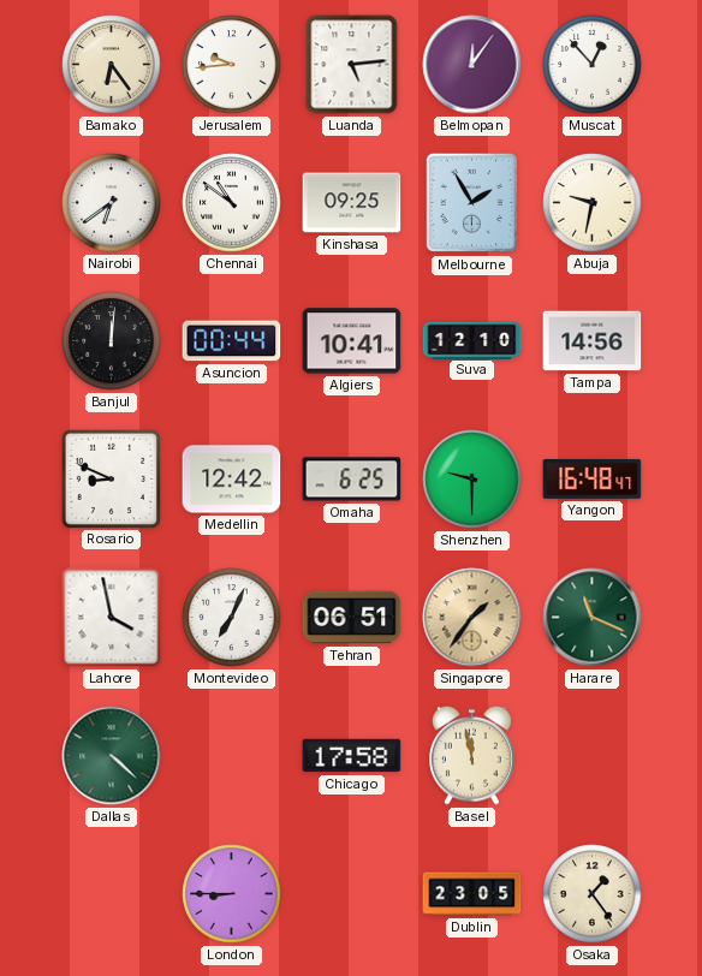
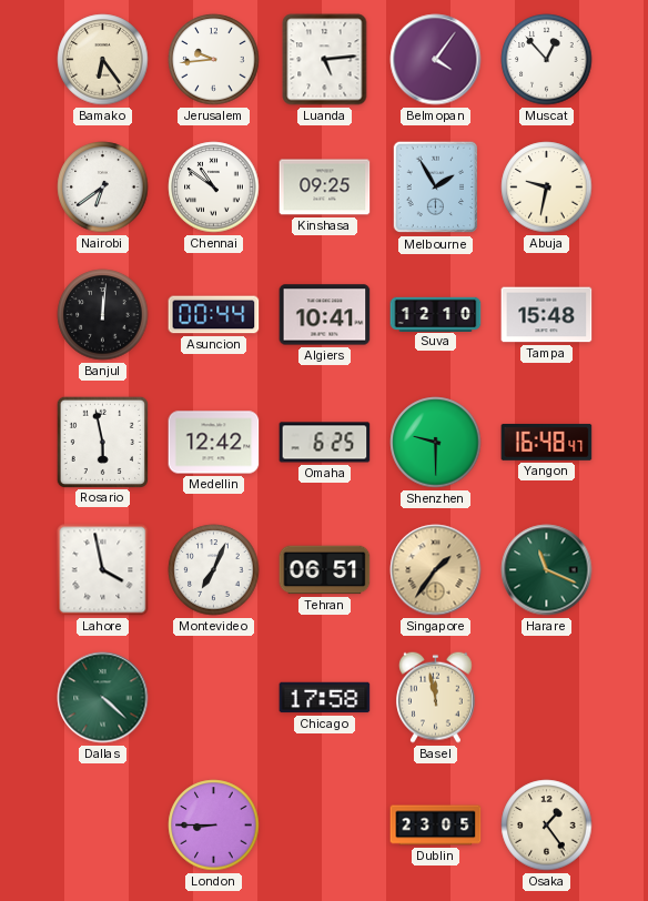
Belmopan: 12:06 -> 4:06 (436, 60)
Tampa: 14:56 -> 15:48 (547, 315)
Rosario: 8:49 -> 5:58 (102, 442)
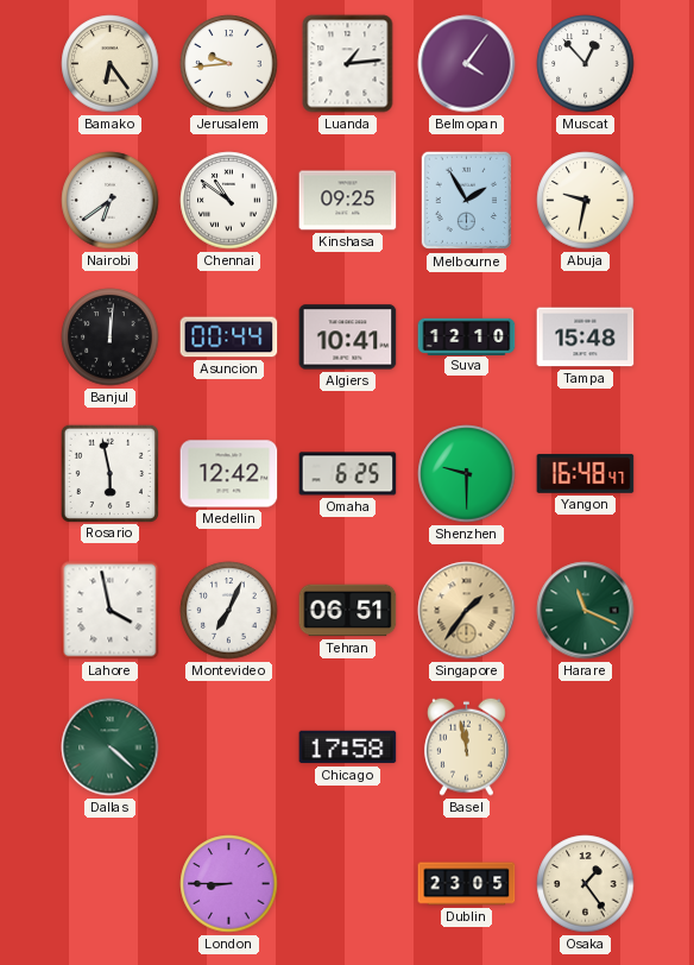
Luanda: 5:14 -> 1:14 (348, 64)
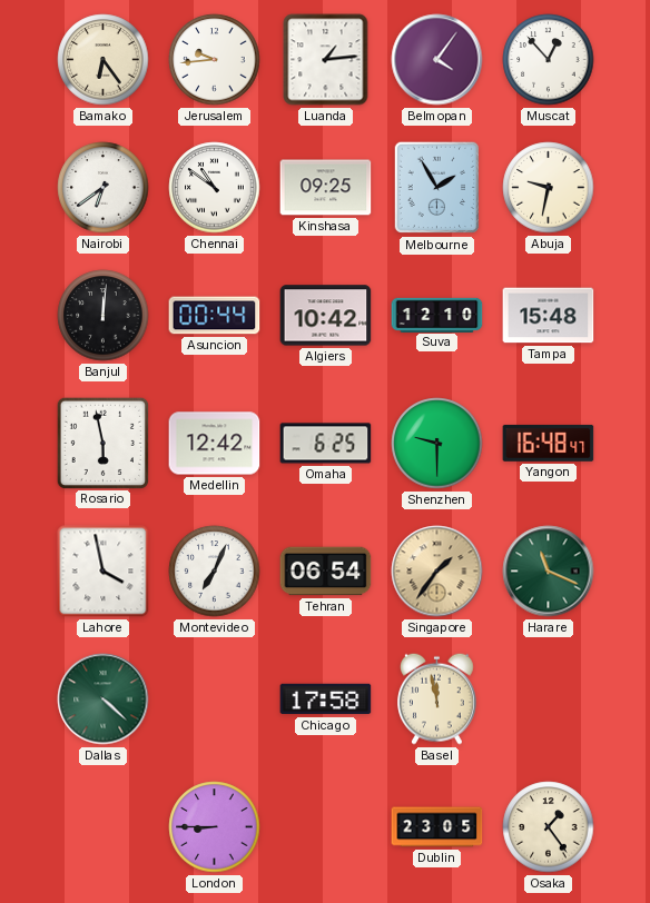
Algiers: 10:41 -> 10:42 (326, 316)
Tehran: 06:51 -> 06:54 (326, 572)
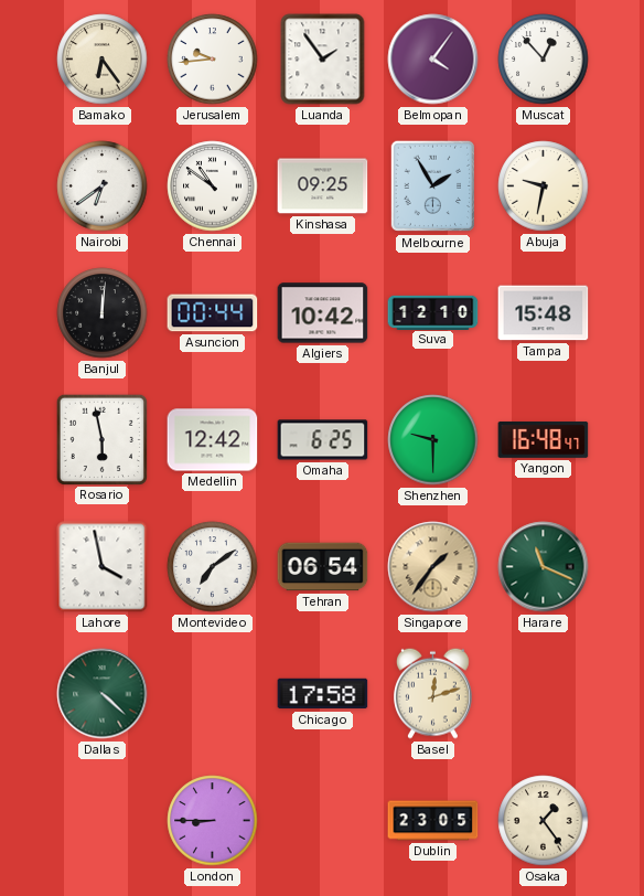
Luanda: 1:14 -> 1:54 (323, 60)
Montevideo: 7:04 -> 7:09 (213, 567)
Basel: 11:58 -> 12:12 (433, 693)
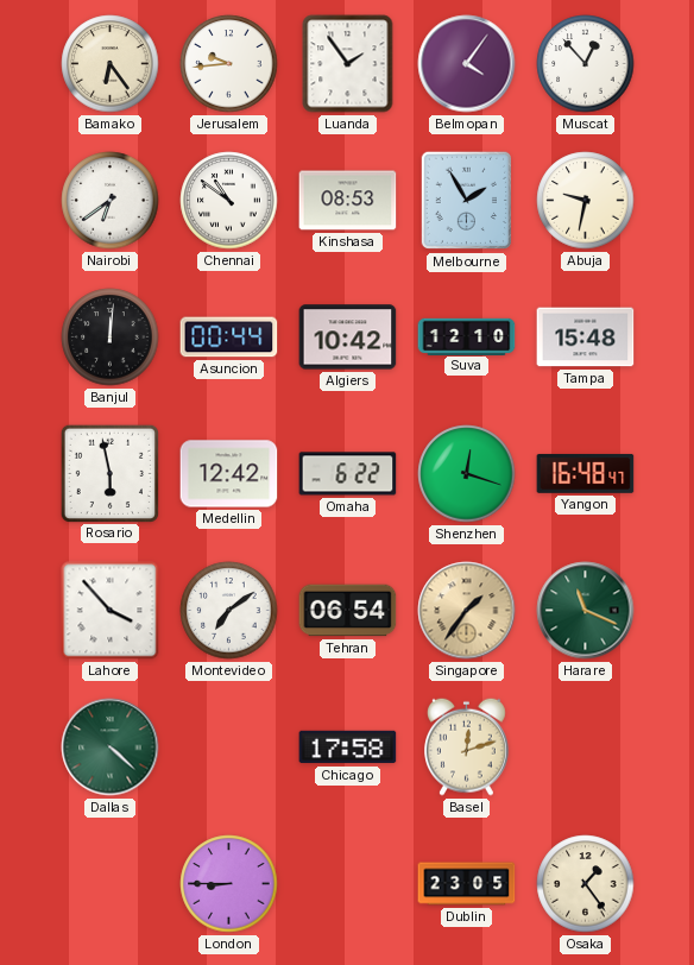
Kinshasa: 09:25 -> 08:53 (348, 201)
Omaha: 6:25 -> 6:22 (348, 474)
Shenzhen: 9:30 -> 12:18 (467, 474)
Lahore: 3:58 -> 3:53 (111, 611)
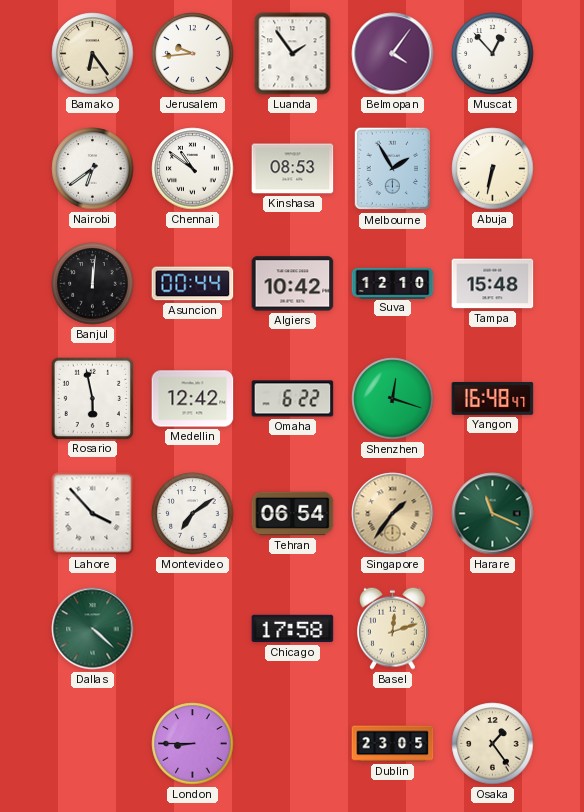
Abuja: 9:32 -> 6:32 (493, 169)
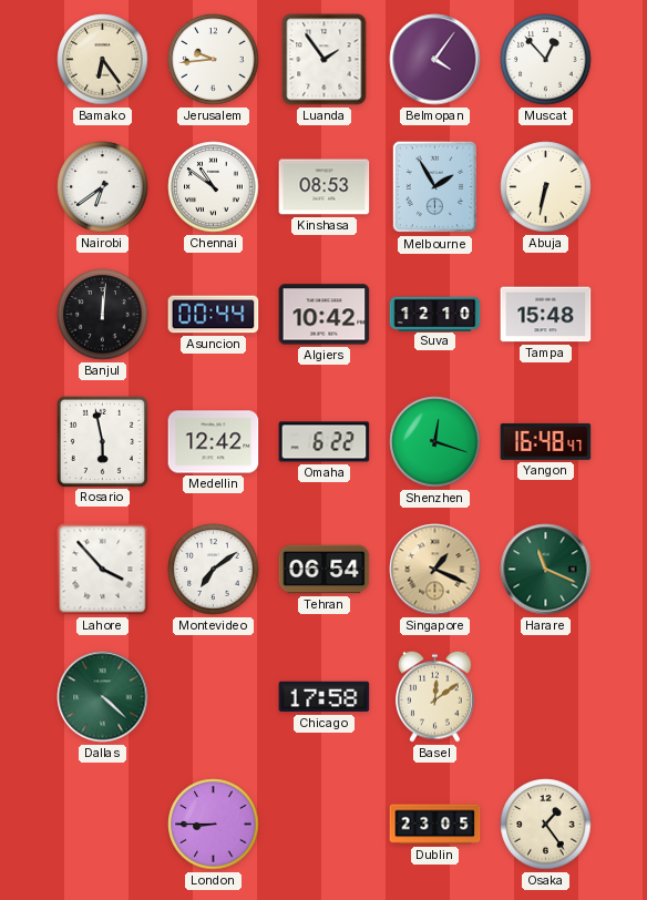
Singapore: 1:36 -> 1:19 (435, 570)
Basel: 12:12 -> 12:09 (435, 696)
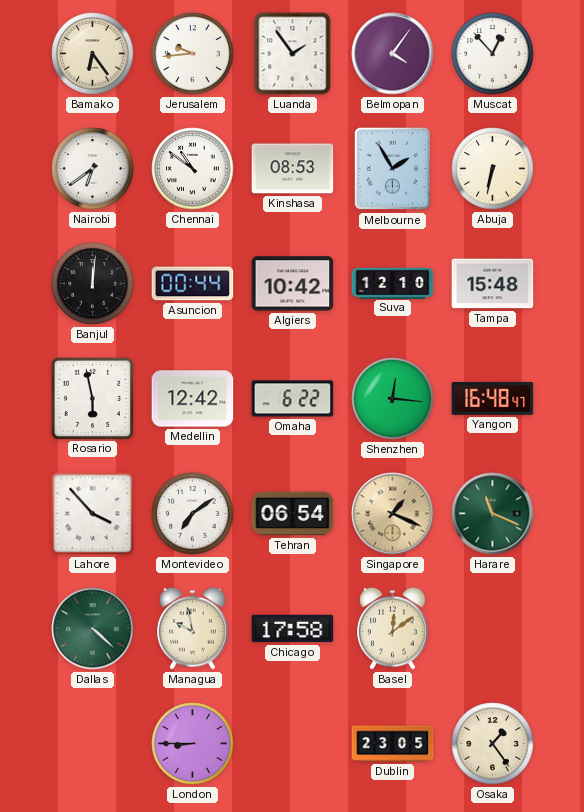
Shenzhen: 12:18 -> 12:16 (393, 399)
Managua: none -> 9:58 (193, 628)
